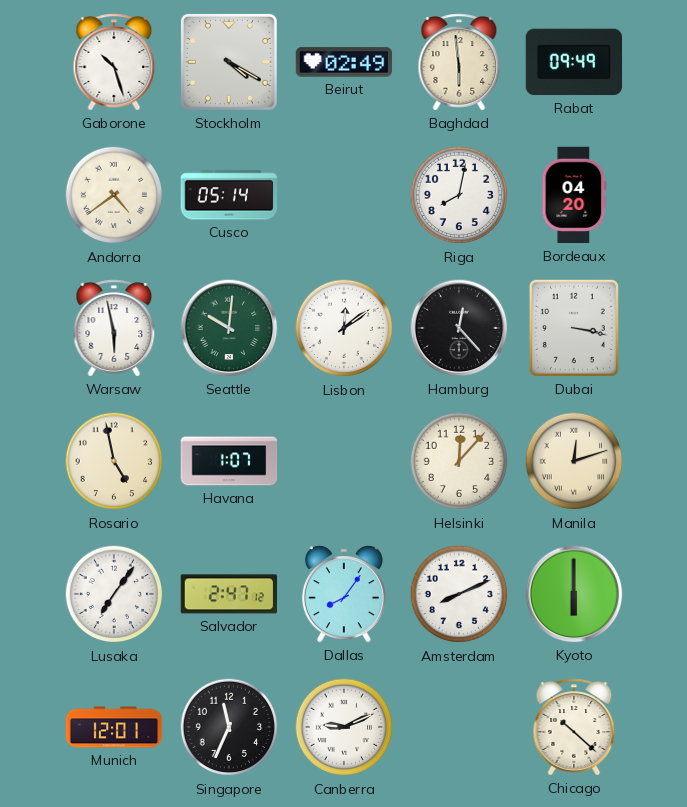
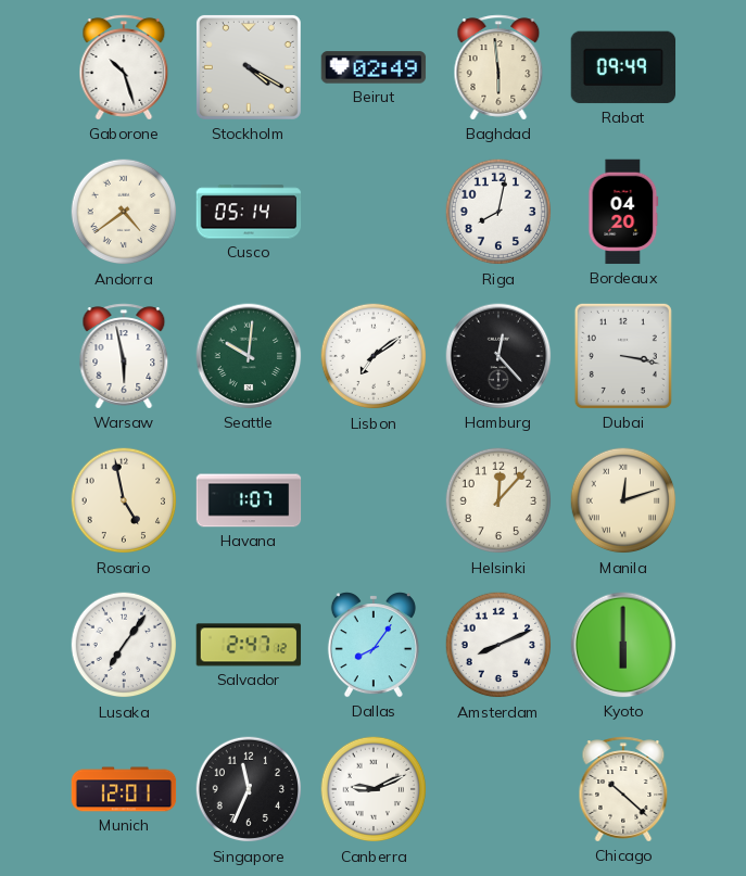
Lisbon: 12:09 -> 7:09 (374, 356)
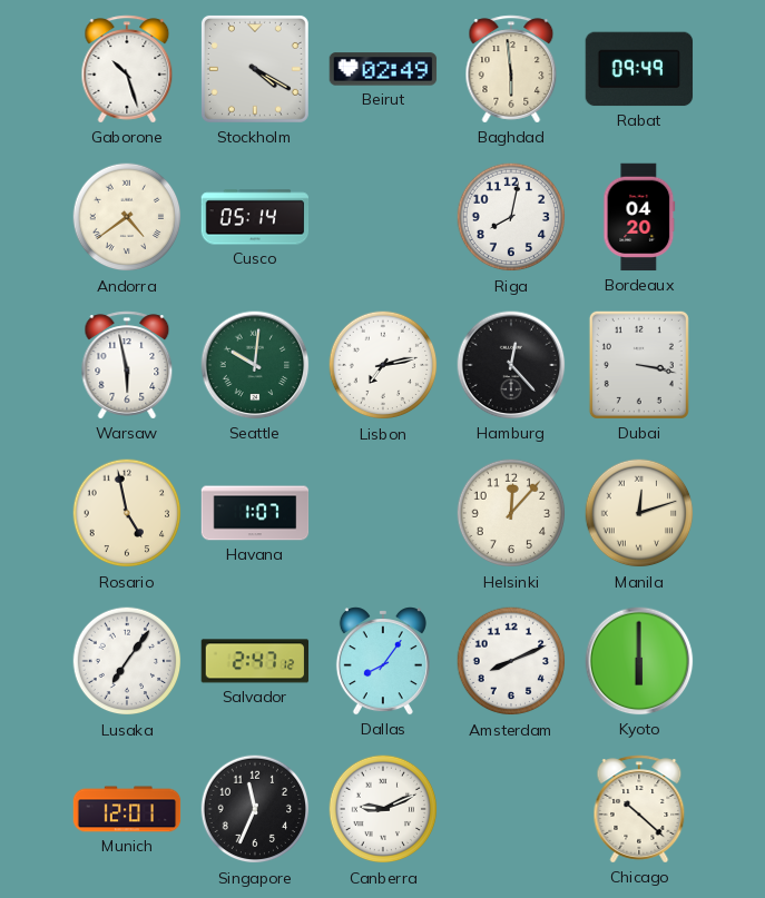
Lisbon: 7:09 -> 7:13 (383, 365)
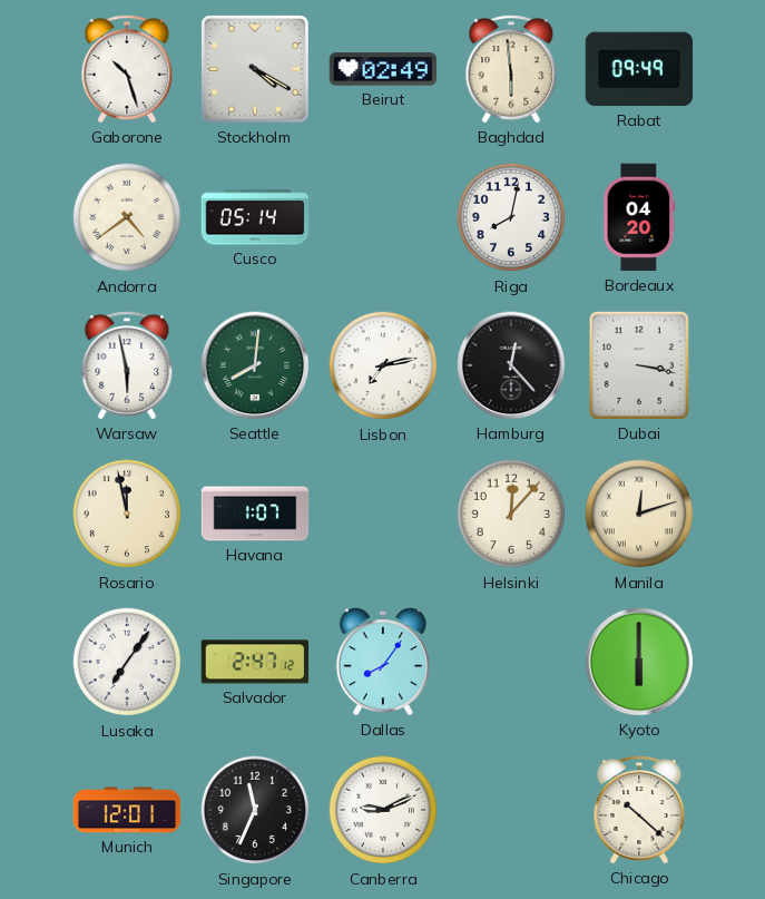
Seattle: 10:01 -> 8:01 (255, 365)
Rosario: 4:58 -> 11:58 (127, 514)
Amsterdam: 8:11 -> none (511, 661)
